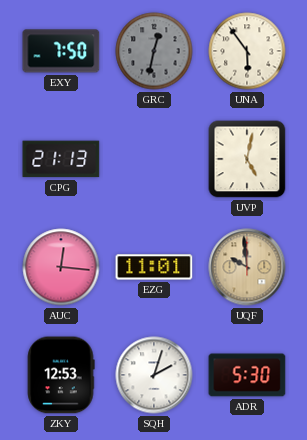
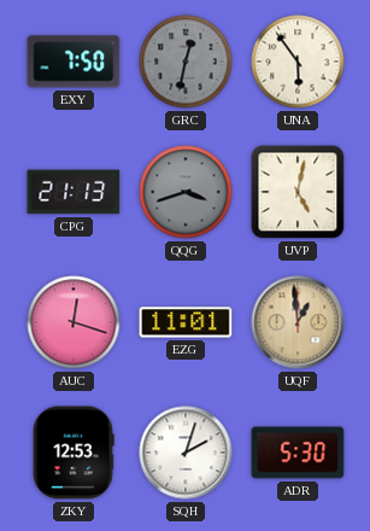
QQG: none -> 3:42 (186, 192)
AUC: 12:16 -> 12:18 (74, 322)
UQF: 9:59 -> 12:59 (298, 322)
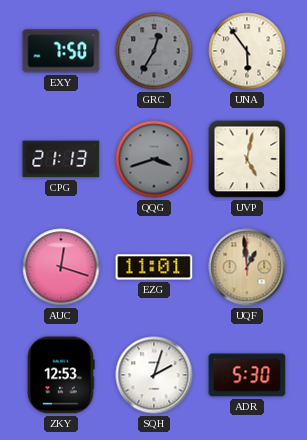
GRC: 12:32 -> 12:35 (154, 51)
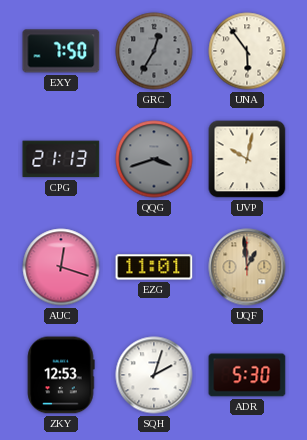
UVP: 5:02 -> 10:02 (247, 159)
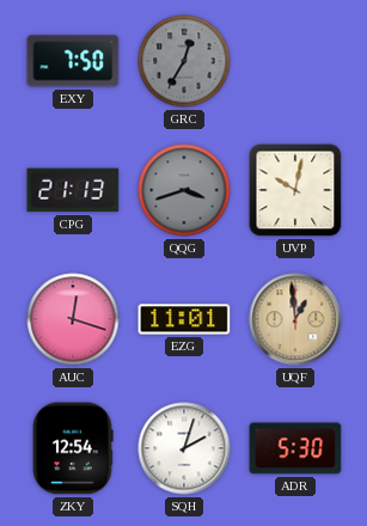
UNA: 5:54 -> none (247, 51)
ZKY: 12:53 -> 12:54 (73, 448)
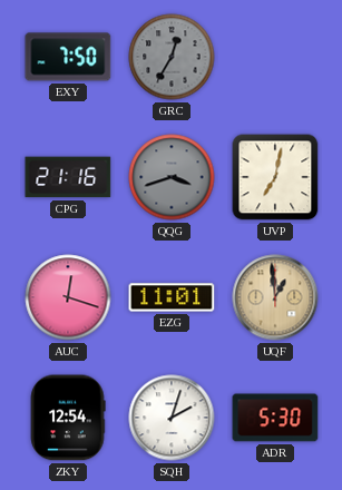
CPG: 21:13 -> 21:16 (68, 177)
UVP: 10:02 -> 7:02 (275, 177)
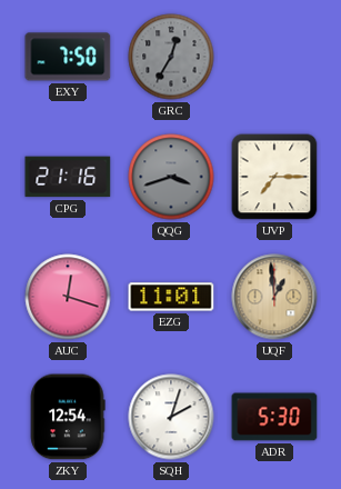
UVP: 7:02 -> 7:15 (274, 177)
